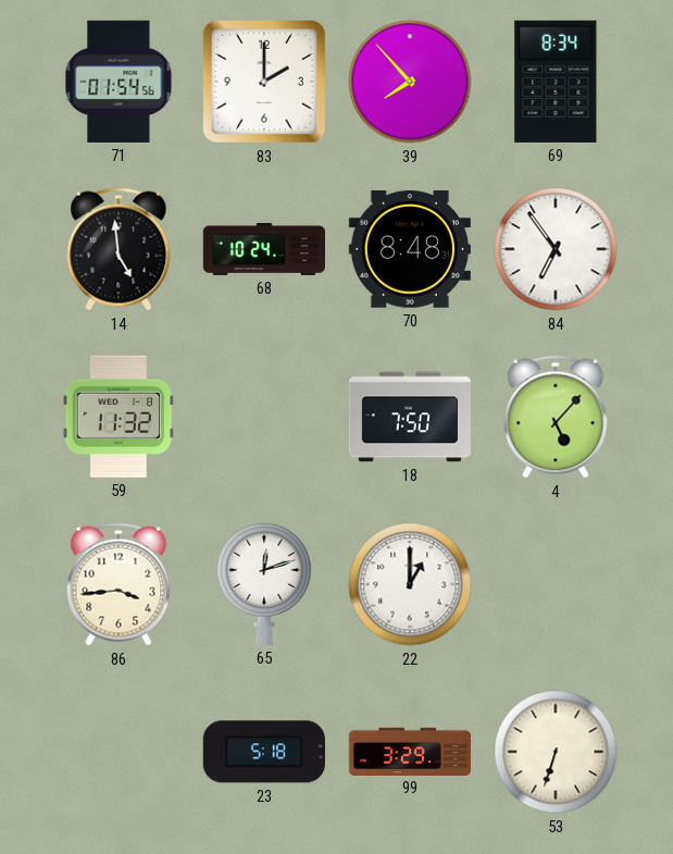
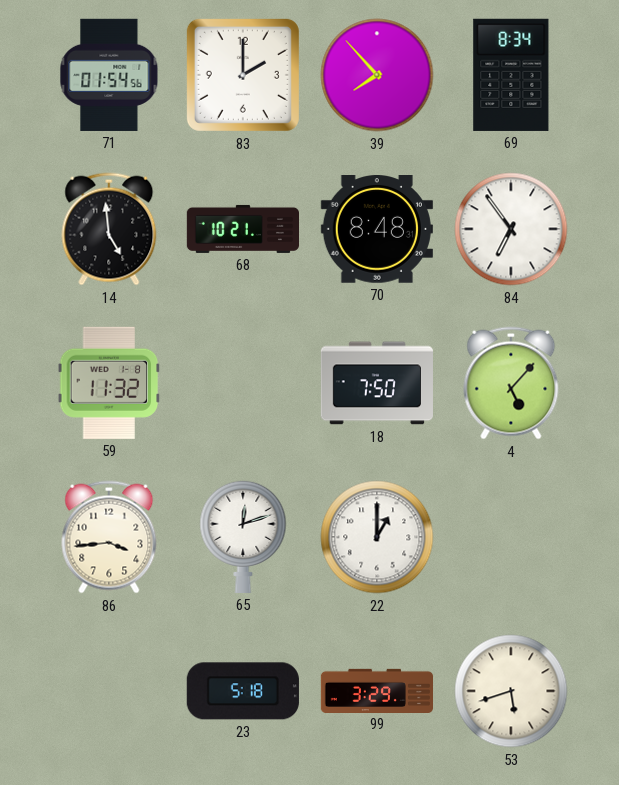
68: 10:24 -> 10:21 (242, 229)
53: 6:33 -> 5:42 (511, 691)
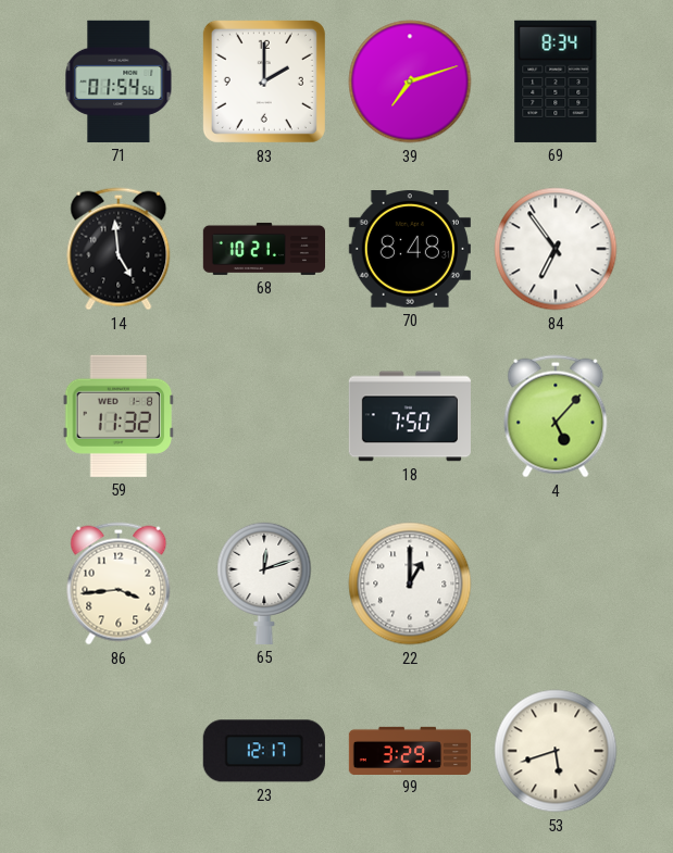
39: 7:53 -> 7:12 (410, 81)
23: 5:18 -> 12:17 (264, 751)
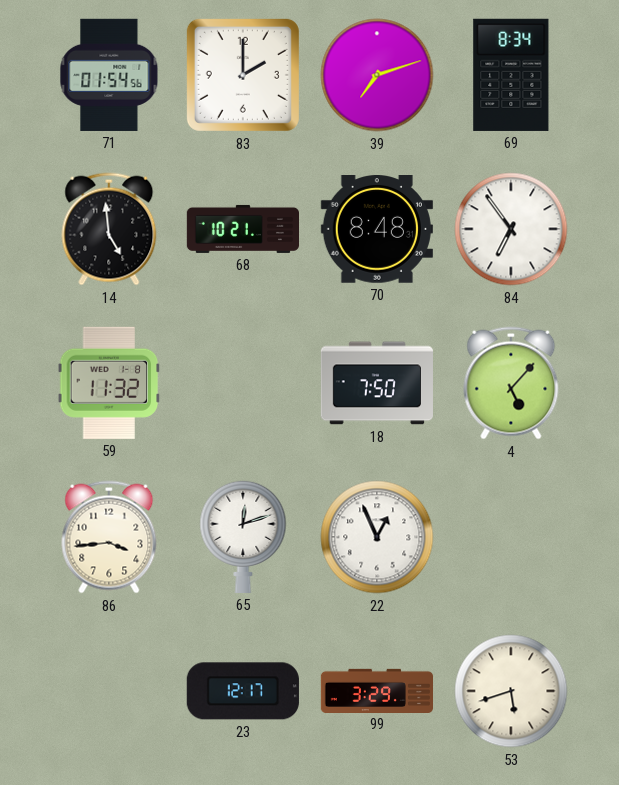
22: 1:00 -> 12:56 (377, 537)
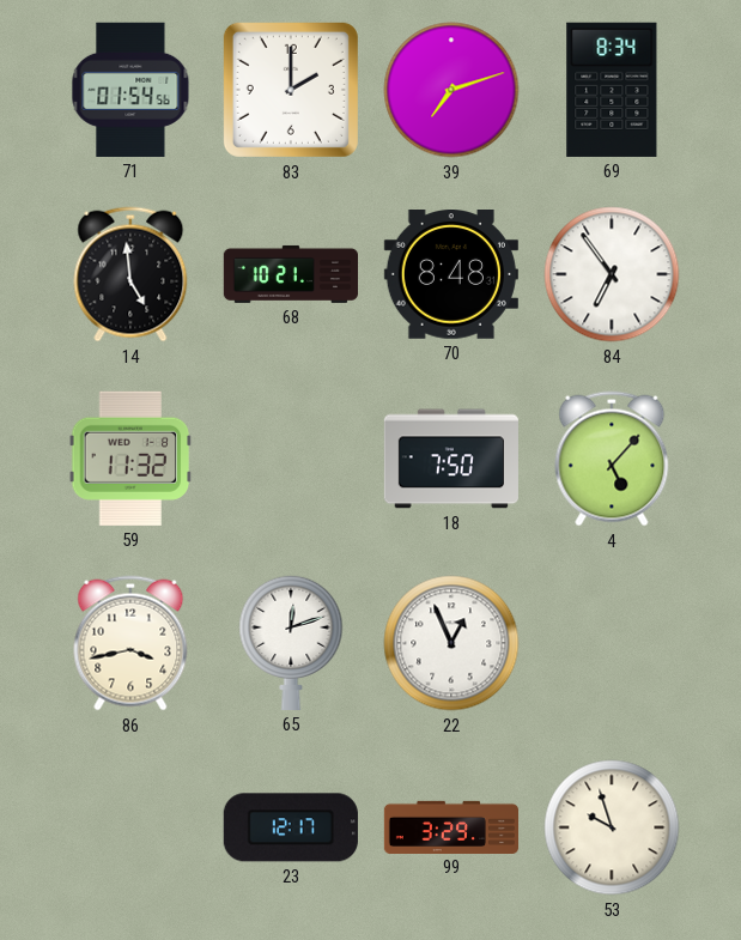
86: 3:44 -> 3:43 (130, 643)
53: 5:42 -> 9:57 (612, 827)
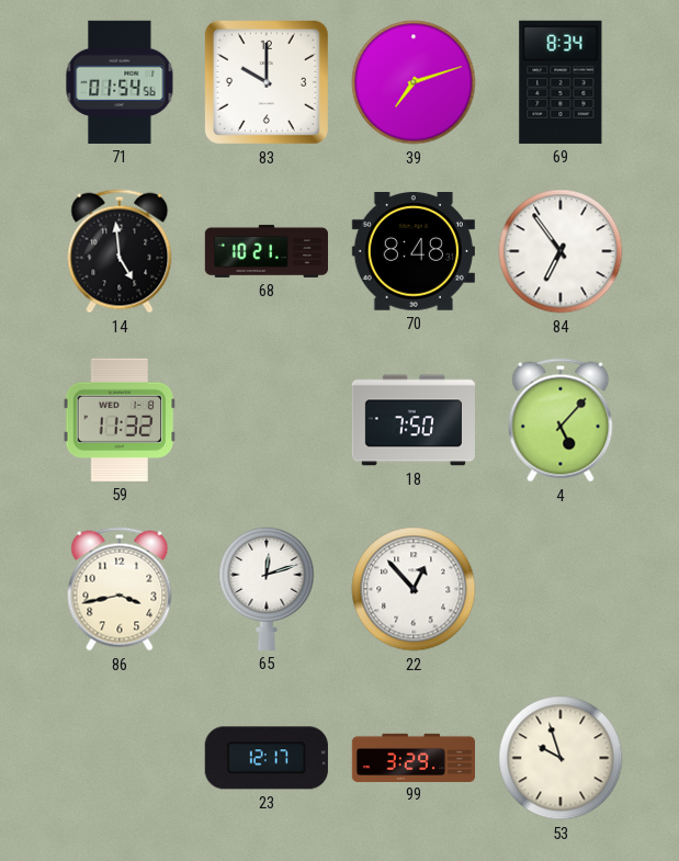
83: 2:00 -> 10:00 (267, 82)
22: 12:56 -> 12:53 (414, 589)
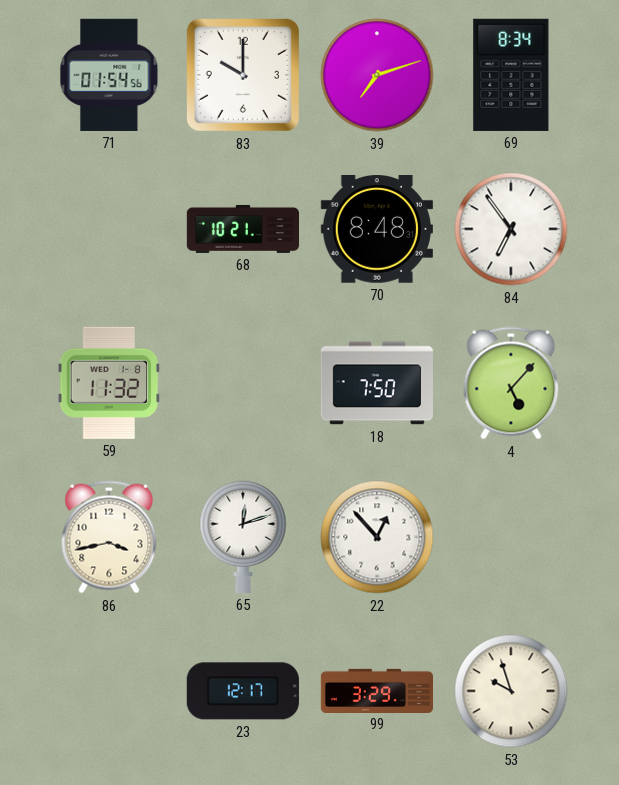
14: 4:59 -> none (120, 251)
